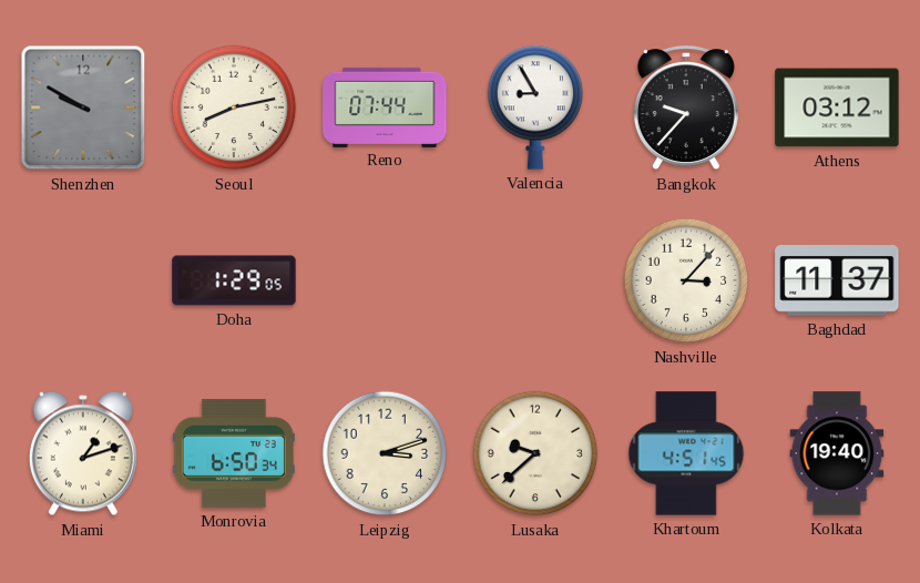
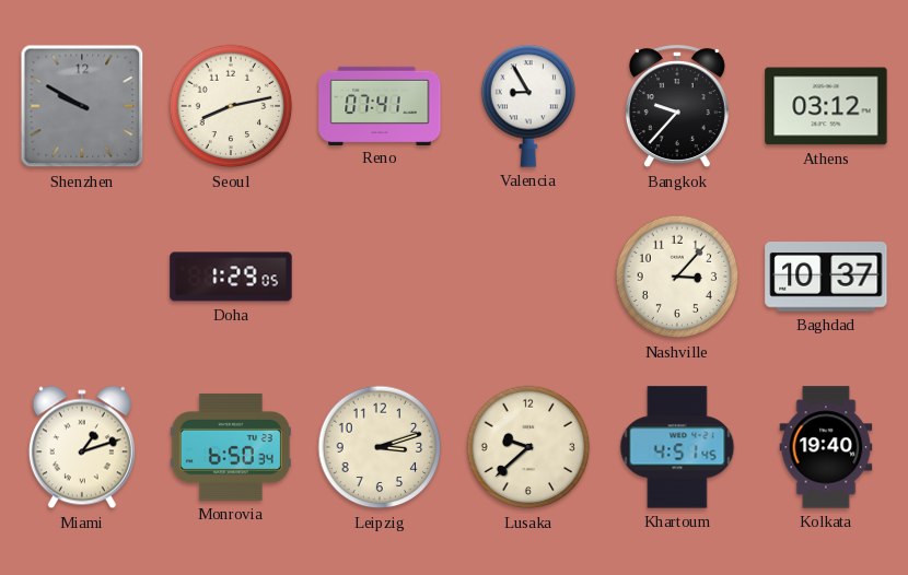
Reno: 07:44 -> 07:41 (380, 105)
Baghdad: 11:37 -> 10:37 (826, 278)
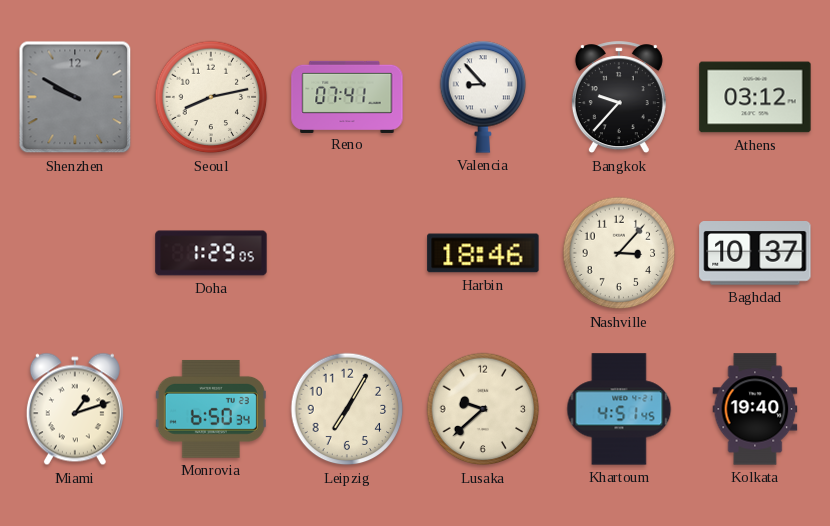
Valencia: 8:55 -> 8:53 (483, 97)
Harbin: none -> 18:46 (483, 253)
Leipzig: 3:12 -> 7:05 (347, 409)
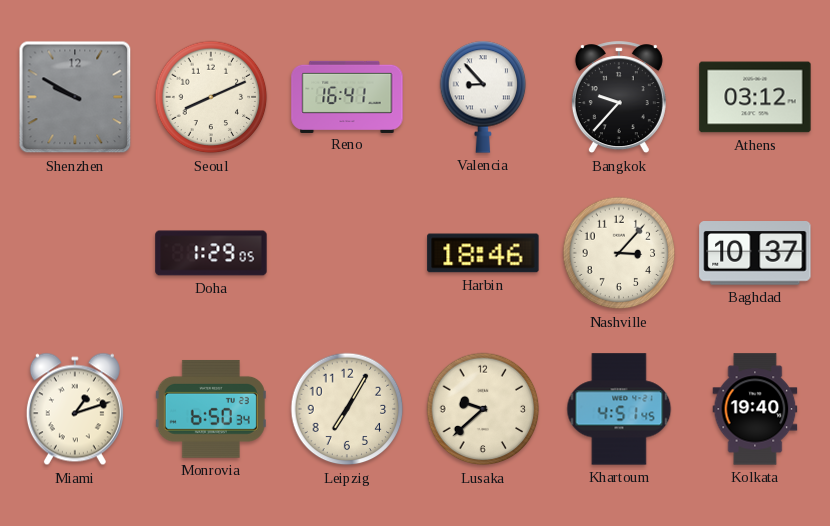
Seoul: 8:13 -> 8:11 (211, 97)
Reno: 07:41 -> 16:41 (347, 96)
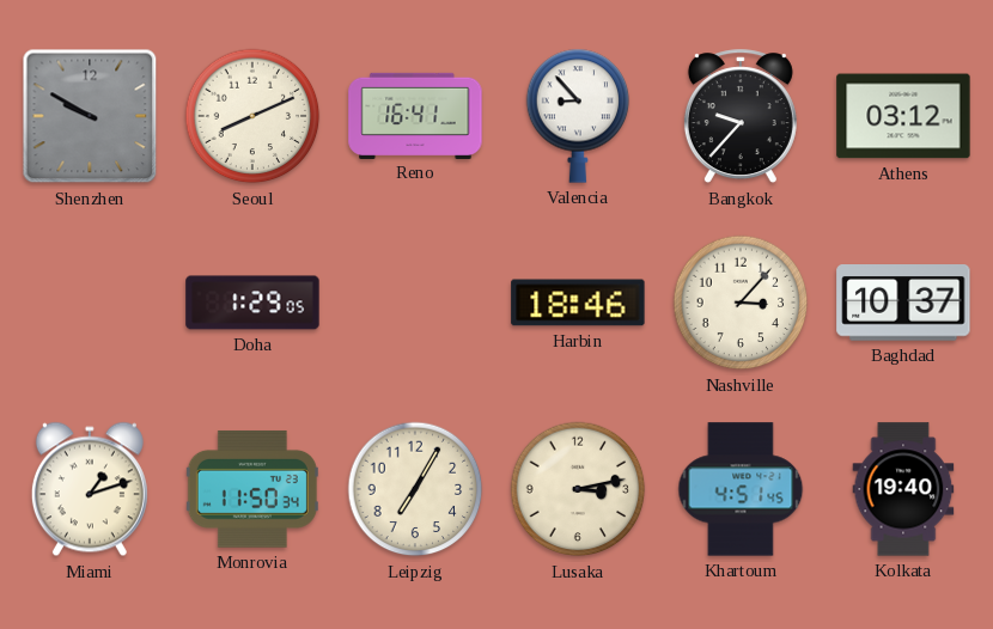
Monrovia: 6:50 -> 11:50 (252, 489)
Lusaka: 9:38 -> 3:13 (578, 489)
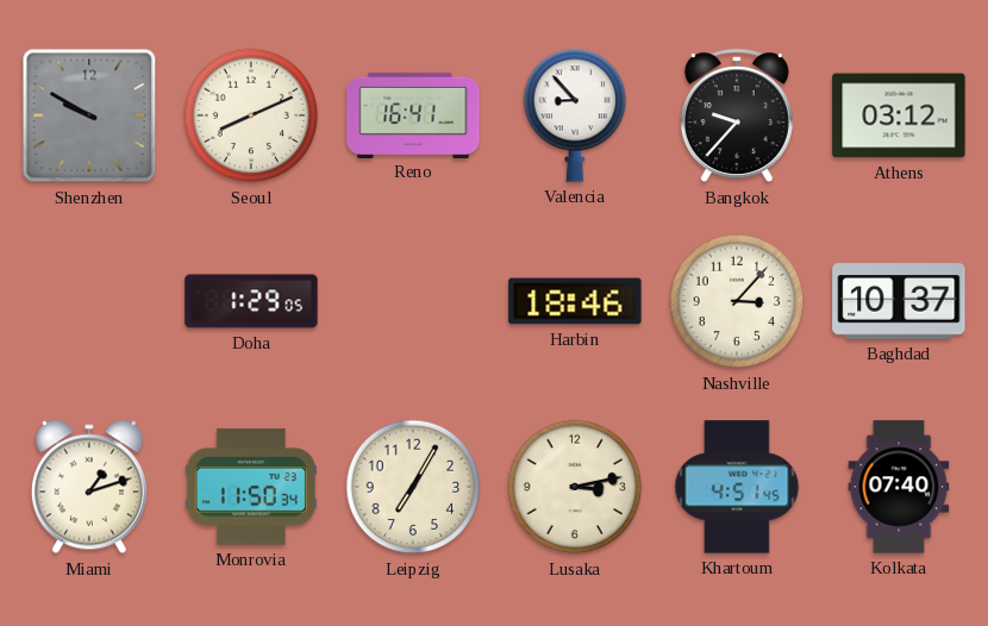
Kolkata: 19:40 -> 07:40 (899, 487)
